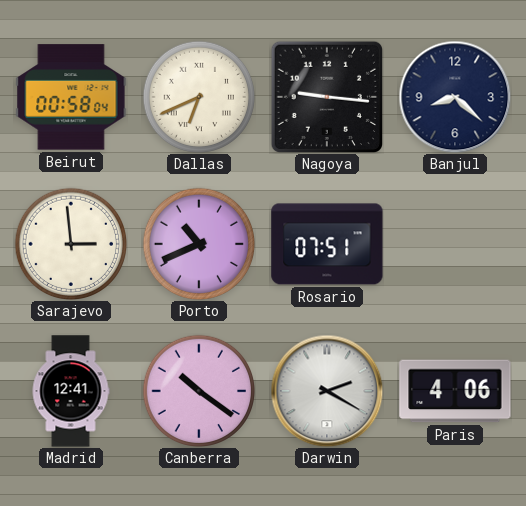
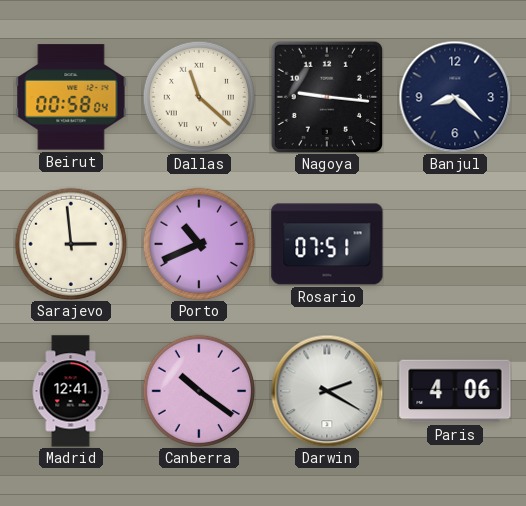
Dallas: 6:41 -> 11:22 (198, 96)
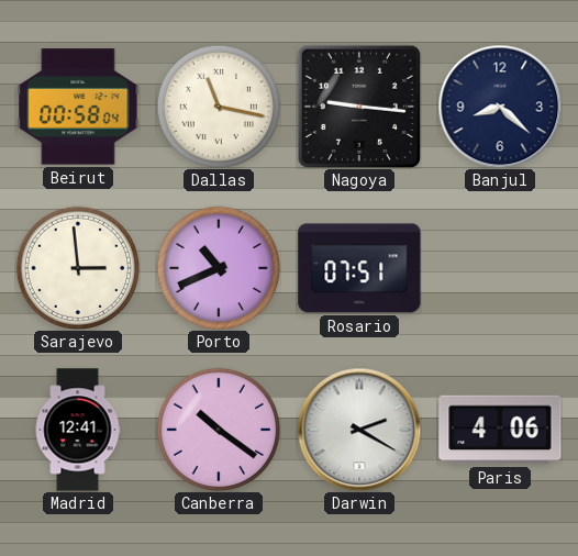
Dallas: 11:22 -> 11:17 (218, 105)
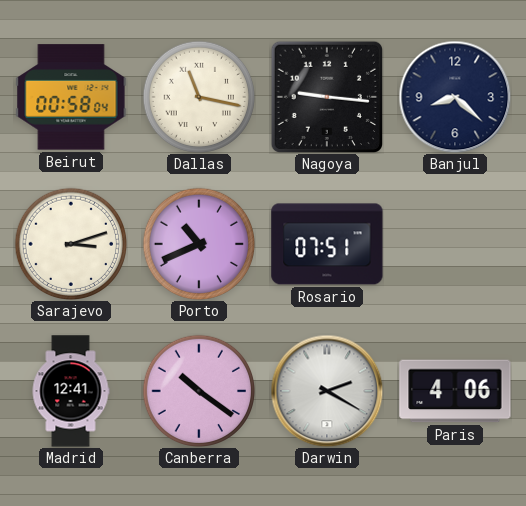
Sarajevo: 2:59 -> 3:12 (70, 243)
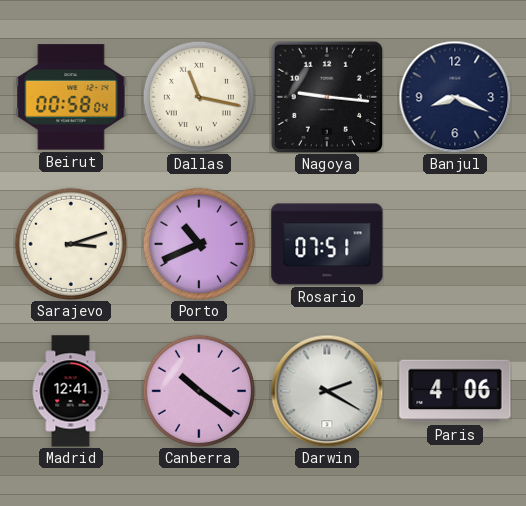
Banjul: 8:22 -> 8:19 (455, 97)
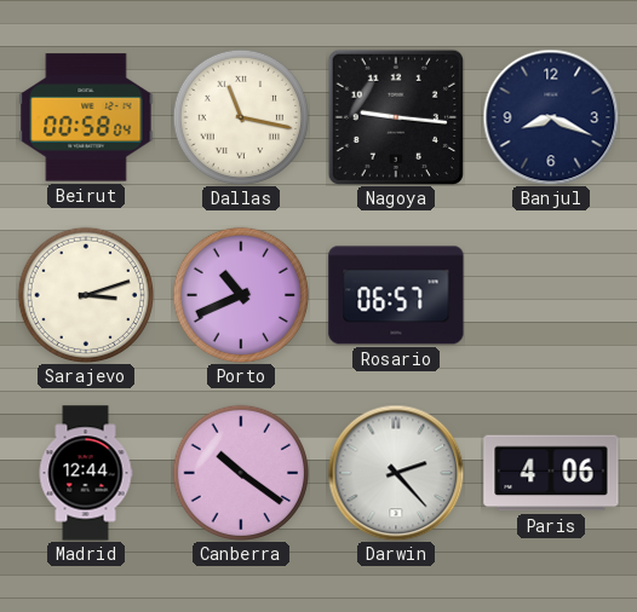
Rosario: 07:51 -> 06:57 (396, 295)
Madrid: 12:41 -> 12:44 (86, 473)
Darwin: 2:20 -> 2:23 (396, 473)
